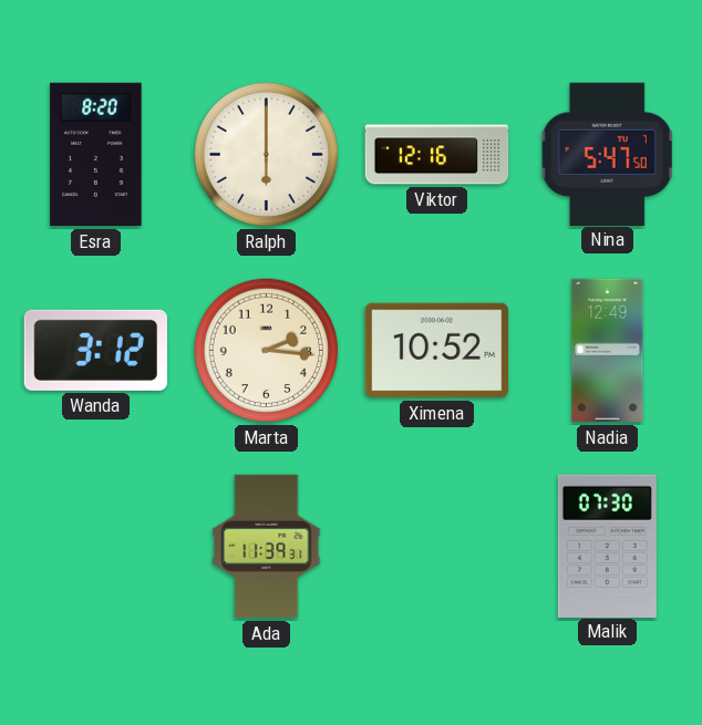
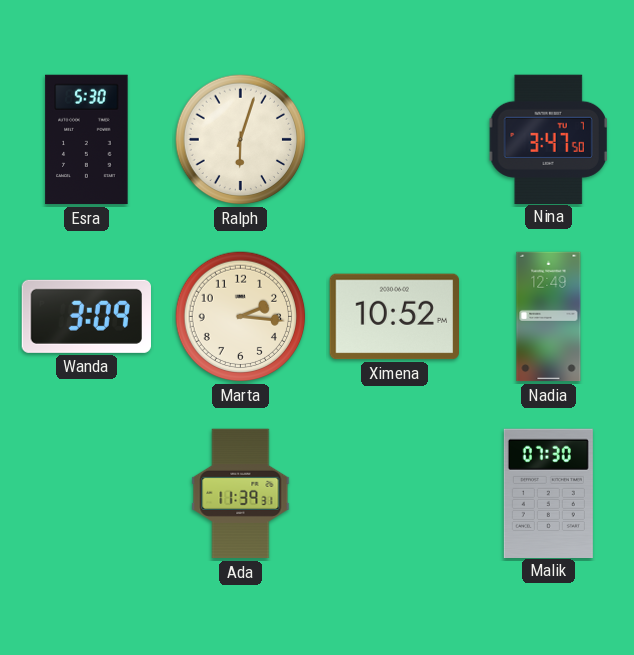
Esra: 8:20 -> 5:30 (87, 140)
Ralph: 6:00 -> 6:03 (241, 140)
Viktor: 12:16 -> none (437, 155)
Nina: 5:47 -> 3:47 (548, 139)
Wanda: 3:12 -> 3:09 (86, 316)
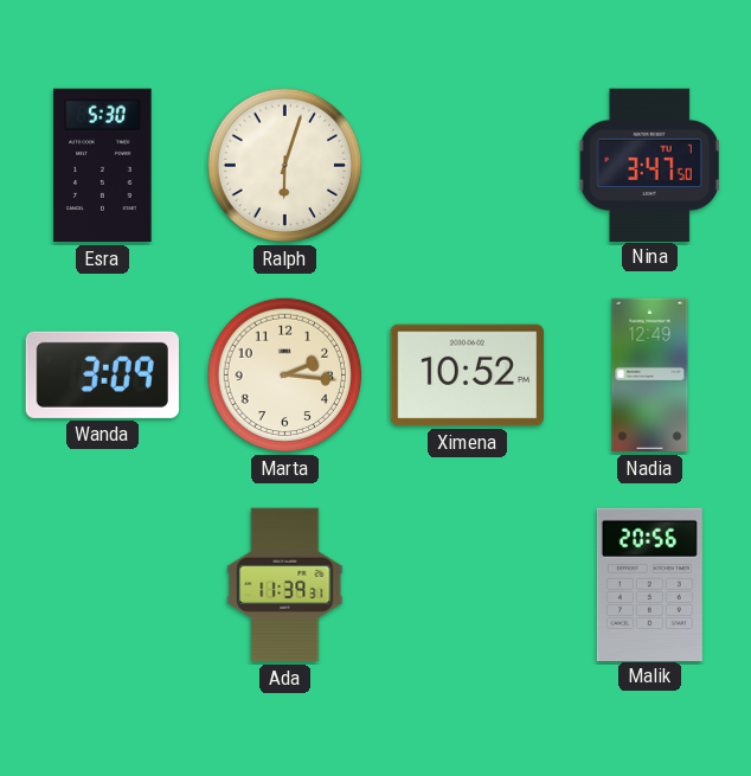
Malik: 07:30 -> 20:56 (649, 584)
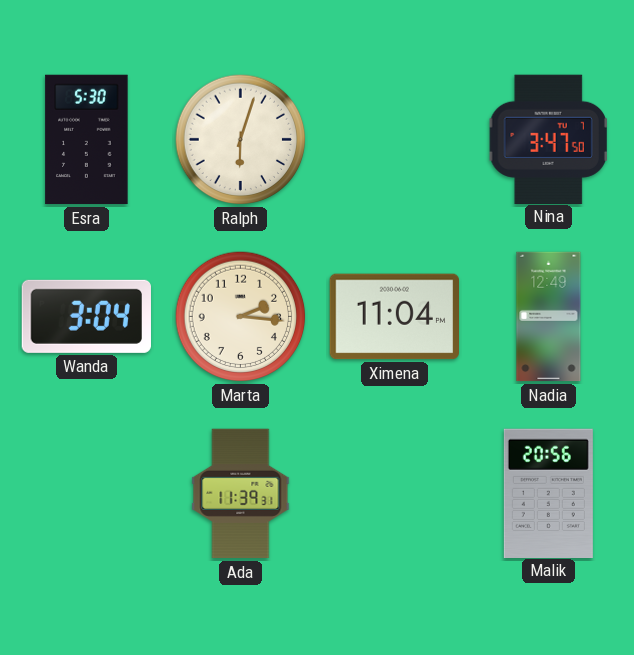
Wanda: 3:09 -> 3:04 (86, 316)
Ximena: 10:52 -> 11:04 (394, 317)
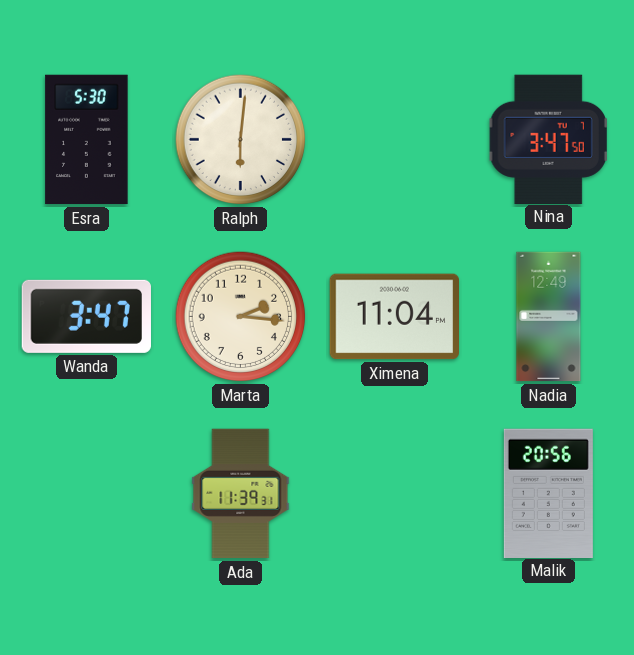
Ralph: 6:03 -> 6:01 (241, 140)
Wanda: 3:04 -> 3:47 (86, 316)
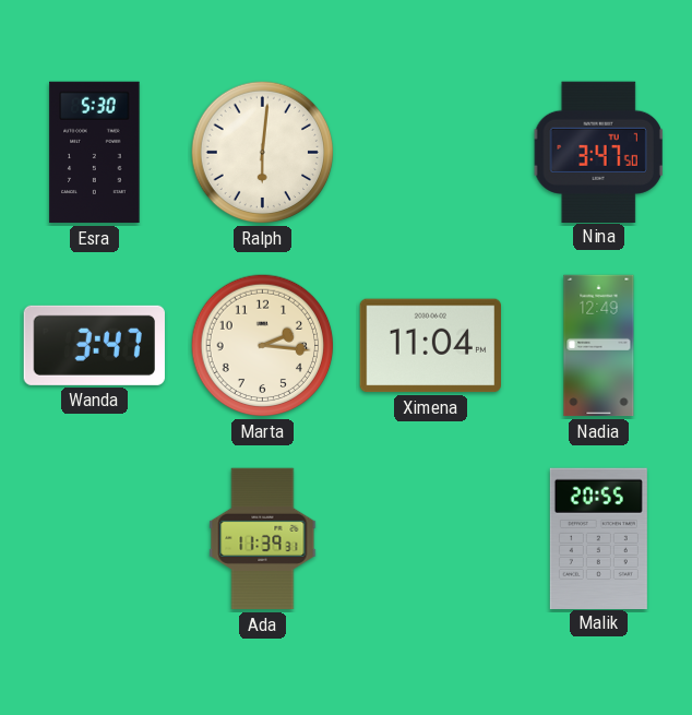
Malik: 20:56 -> 20:55 (598, 538)
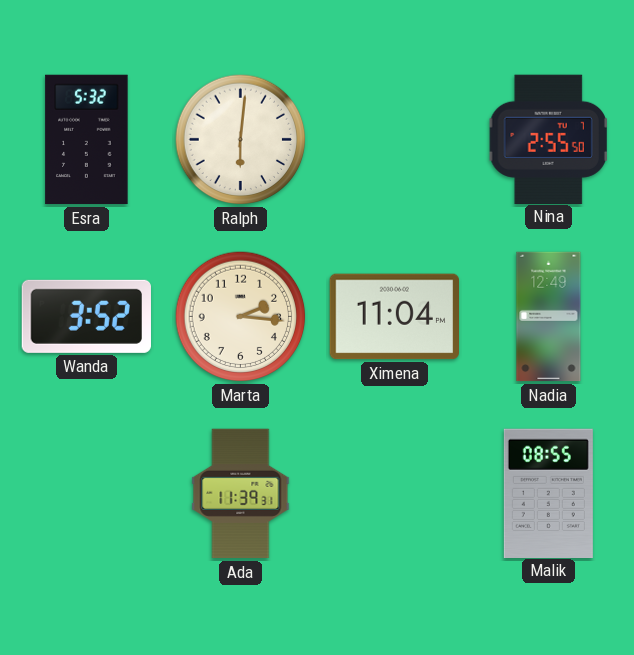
Esra: 5:30 -> 5:32 (87, 140)
Nina: 3:47 -> 2:55 (548, 139)
Wanda: 3:47 -> 3:52 (86, 316)
Malik: 20:55 -> 08:55 (548, 493)
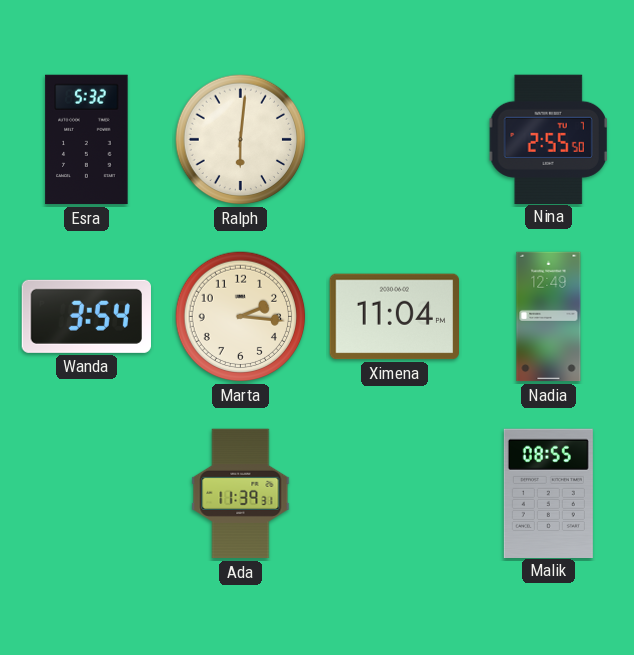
Wanda: 3:52 -> 3:54 (86, 316)
